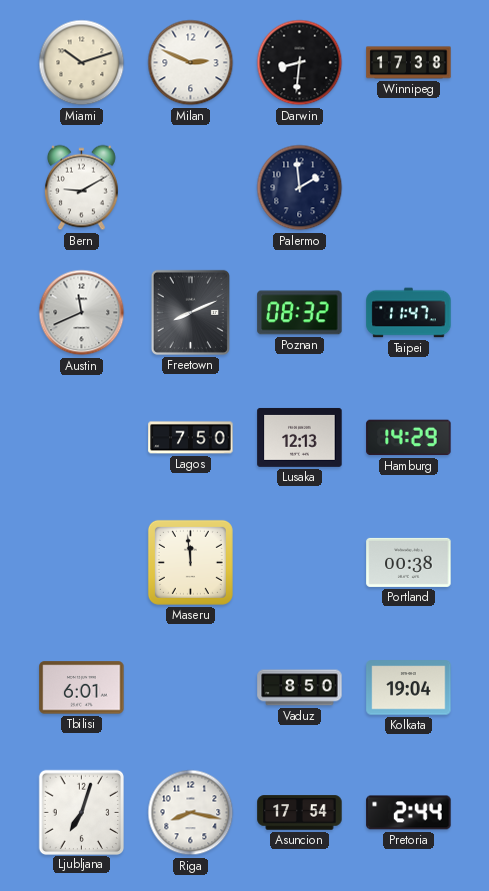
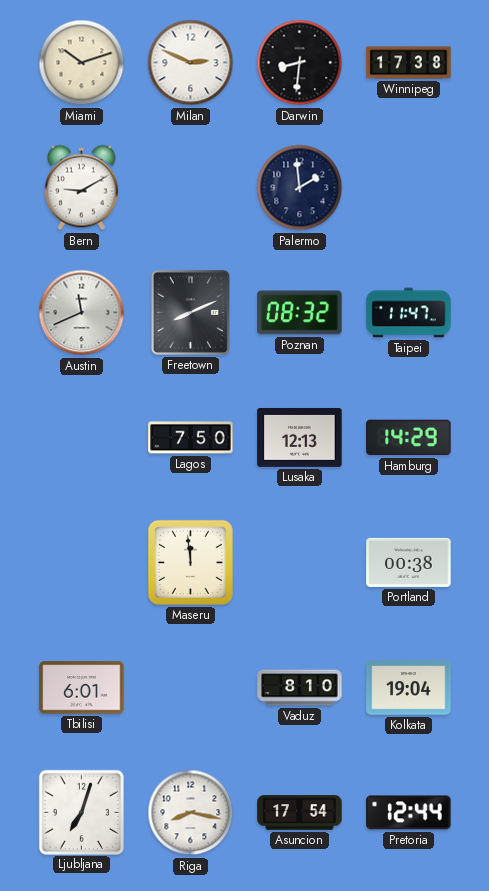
Vaduz: 8:50 -> 8:10 (300, 688)
Pretoria: 2:44 -> 12:44 (409, 813)
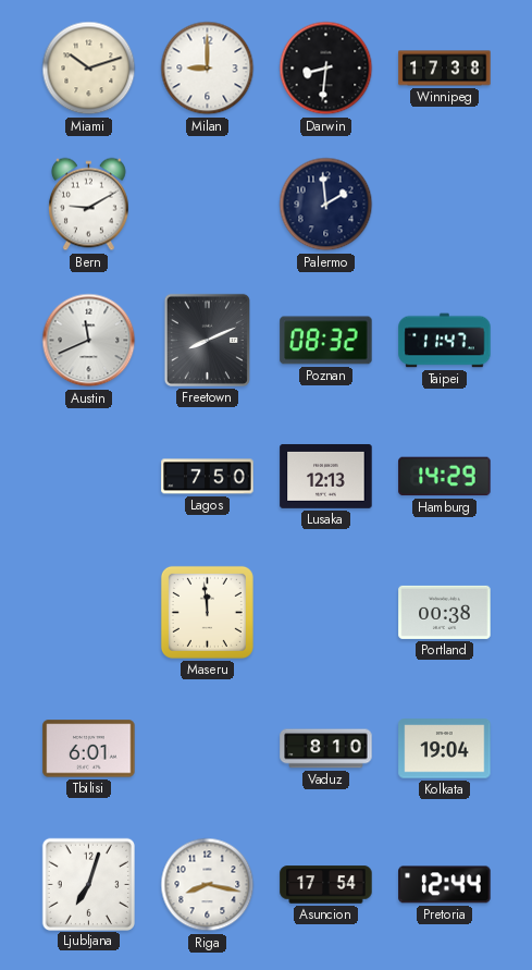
Milan: 2:49 -> 9:00 (208, 69)
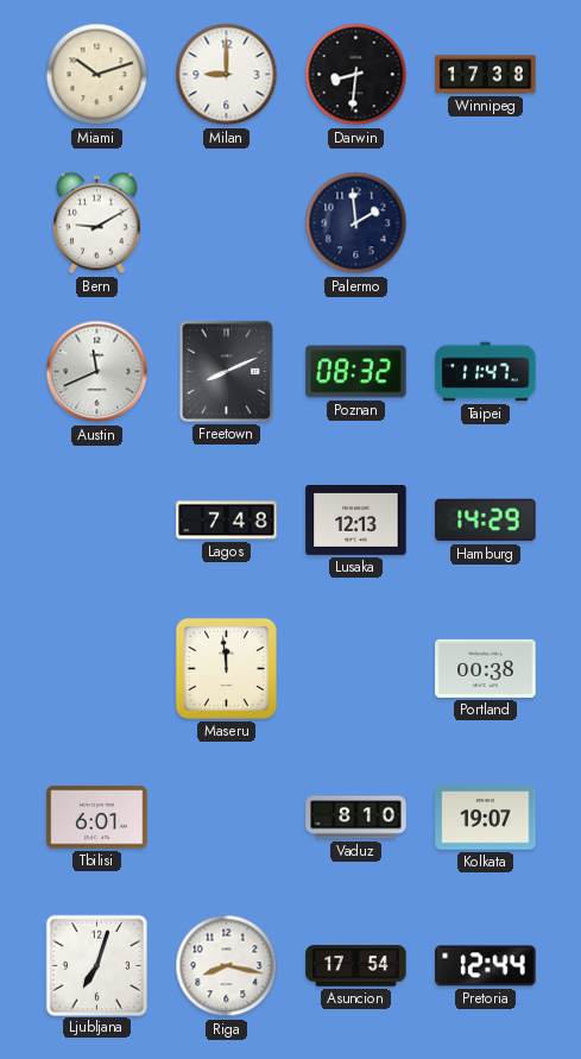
Lagos: 7:50 -> 7:48 (227, 521)
Kolkata: 19:04 -> 19:07 (486, 818)
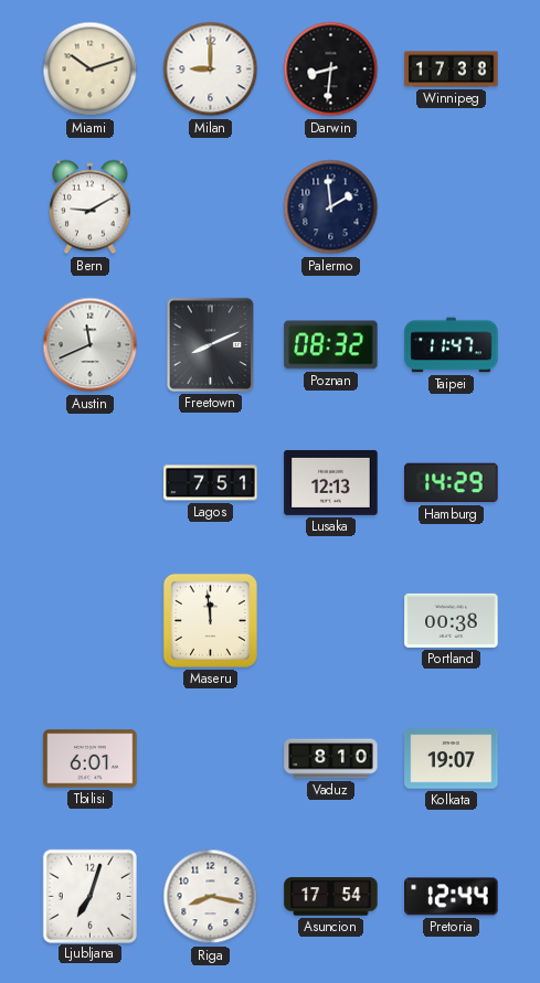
Lagos: 7:48 -> 7:51 (211, 483)
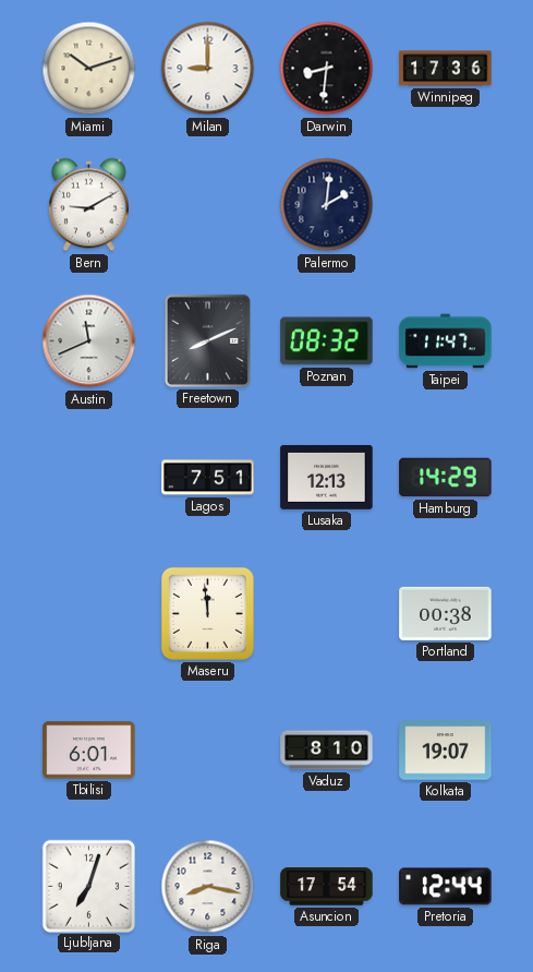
Winnipeg: 17:38 -> 17:36 (446, 69)
Palermo: 1:59 -> 2:01 (327, 205)
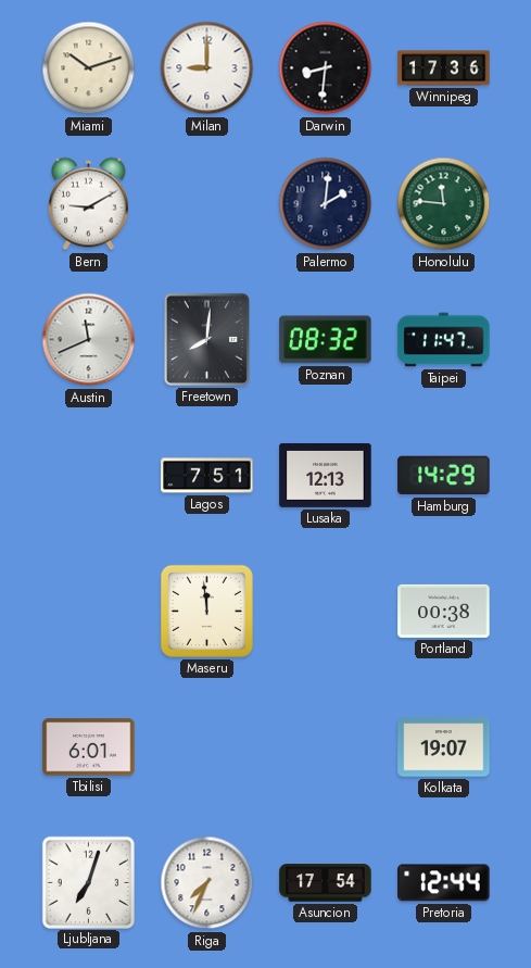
Honolulu: none -> 11:46 (444, 204)
Freetown: 8:11 -> 8:01 (206, 339)
Vaduz: 8:10 -> none (327, 751)
Riga: 8:17 -> 7:34 (207, 883)
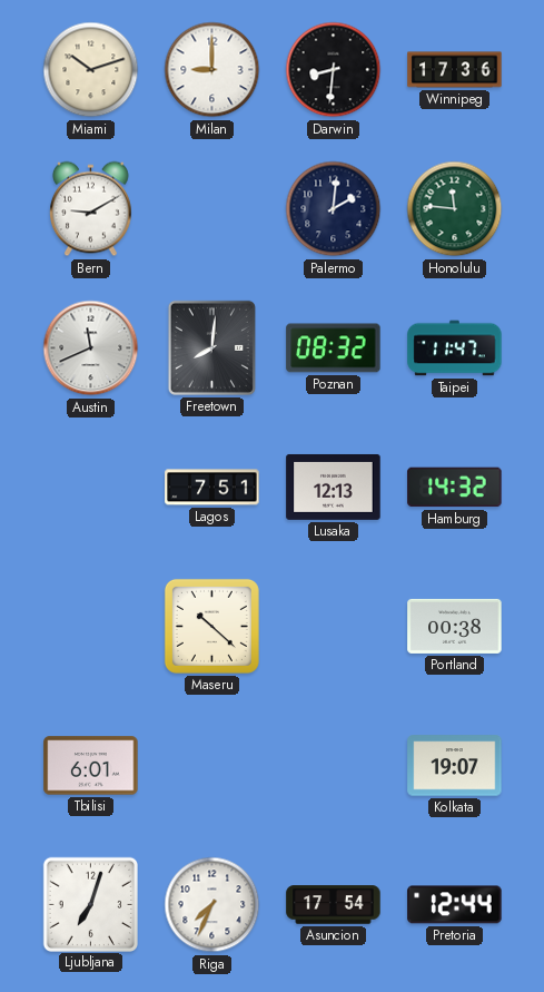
Hamburg: 14:29 -> 14:32 (455, 488)
Maseru: 11:59 -> 10:22 (211, 626)
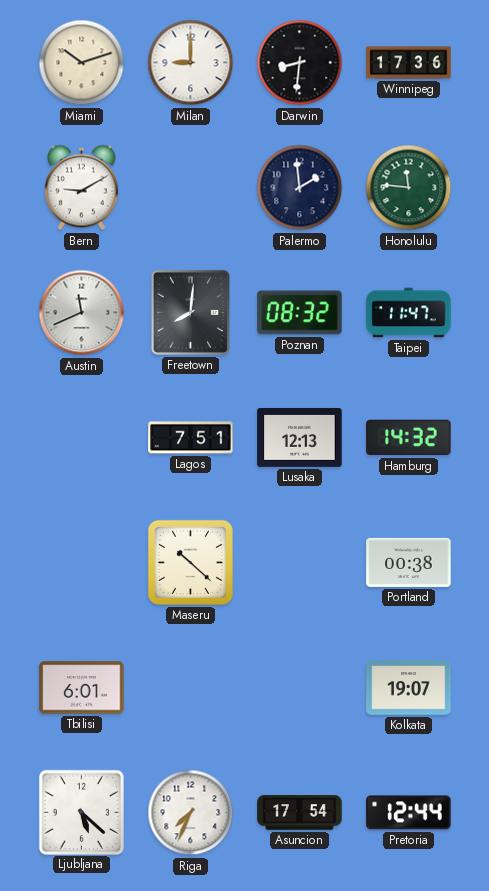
Palermo: 2:01 -> 1:59 (300, 188)
Ljubljana: 7:03 -> 5:22 (81, 812)
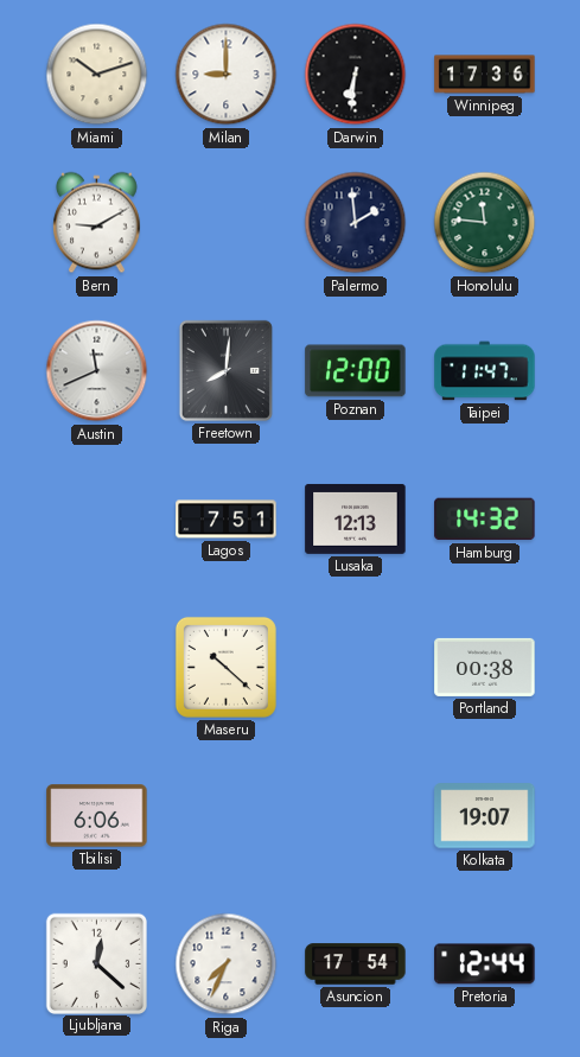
Darwin: 8:31 -> 6:31 (356, 75)
Poznan: 08:32 -> 12:00 (356, 371)
Tbilisi: 6:01 -> 6:06 (97, 816)
Ljubljana: 5:22 -> 12:22 (96, 963)
